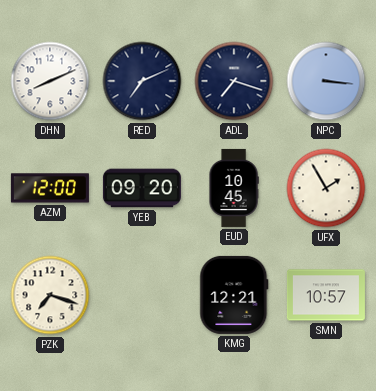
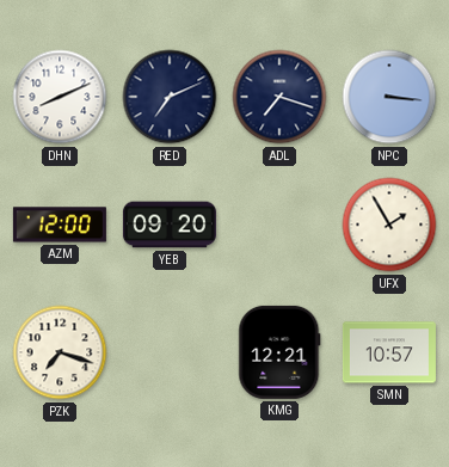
EUD: 10:45 -> none (234, 188)
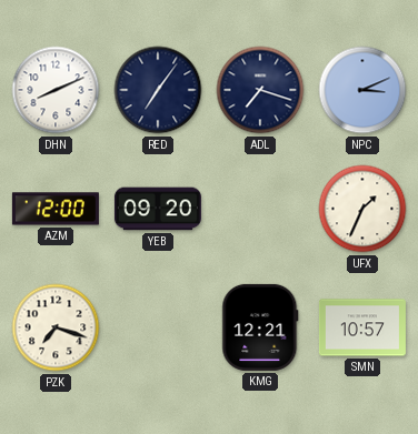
RED: 7:11 -> 7:06 (158, 90)
NPC: 3:16 -> 3:11 (362, 90)
UFX: 1:55 -> 1:34 (362, 209)
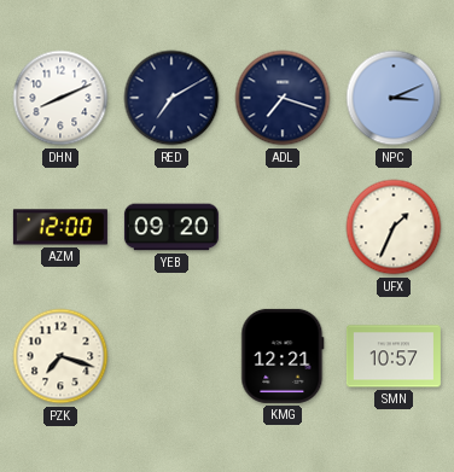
RED: 7:06 -> 7:10 (171, 98)
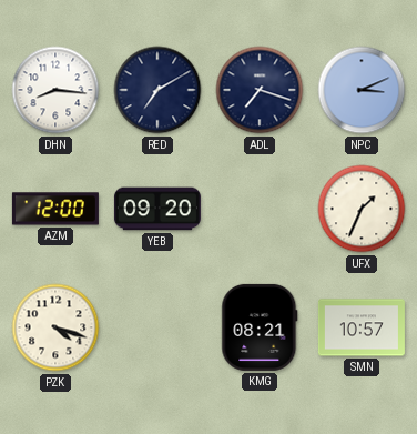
DHN: 8:11 -> 8:16 (55, 90)
PZK: 7:18 -> 4:18 (55, 327)
KMG: 12:21 -> 08:21 (260, 327)
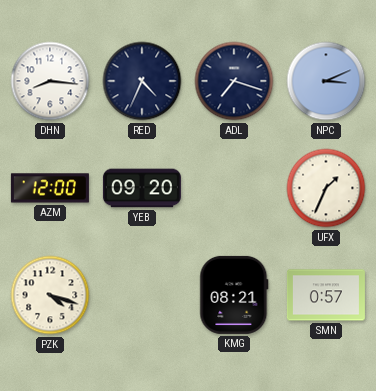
RED: 7:10 -> 4:34 (142, 81)
SMN: 10:57 -> 0:57 (326, 295)
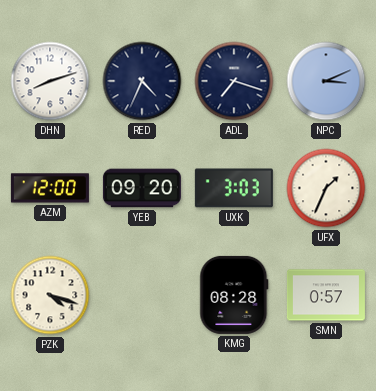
DHN: 8:16 -> 8:12 (50, 81)
UXK: none -> 3:03 (234, 188)
KMG: 08:21 -> 08:28 (234, 295)
